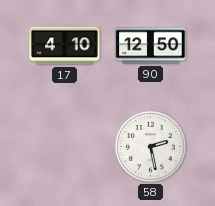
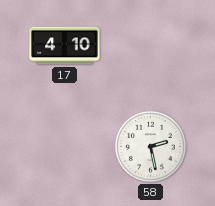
90: 12:50 -> none (151, 46)
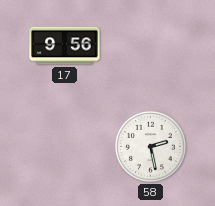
17: 4:10 -> 9:56 (65, 46)
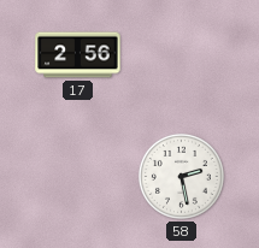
17: 9:56 -> 2:56 (78, 55)
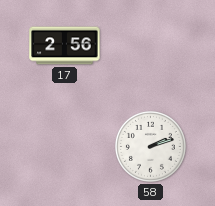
58: 2:28 -> 2:12 (150, 146)
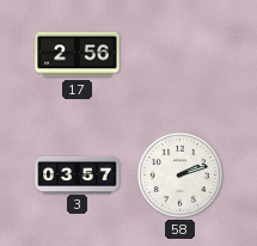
3: none -> 03:57 (78, 174)
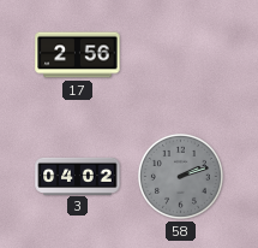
3: 03:57 -> 04:02 (78, 176)
58 dial: white -> grey (180, 176)
